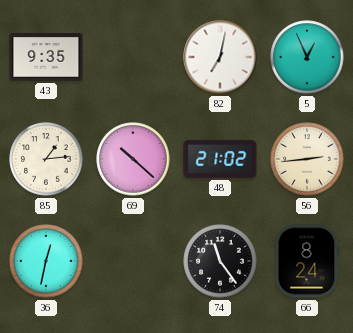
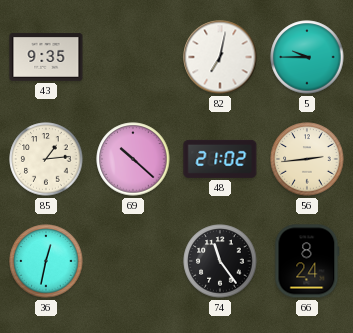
5: 12:56 -> 9:45 (307, 57)
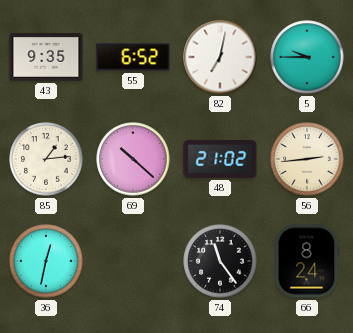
55: none -> 6:52 (133, 57)
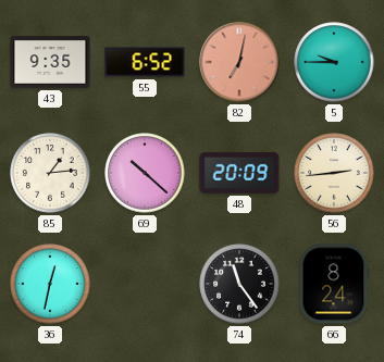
82 dial: white -> salmon (239, 62)
48: 21:02 -> 20:09 (239, 173)
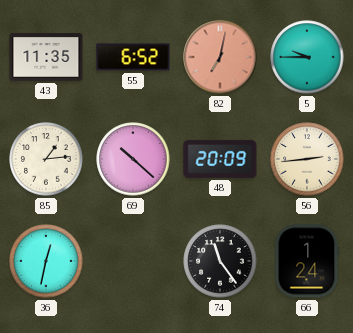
43: 9:35 -> 11:35 (46, 57)
66: 8:24 -> 1:24 (307, 261)
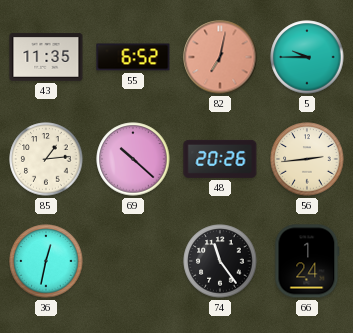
48: 20:09 -> 20:26 (220, 159)
